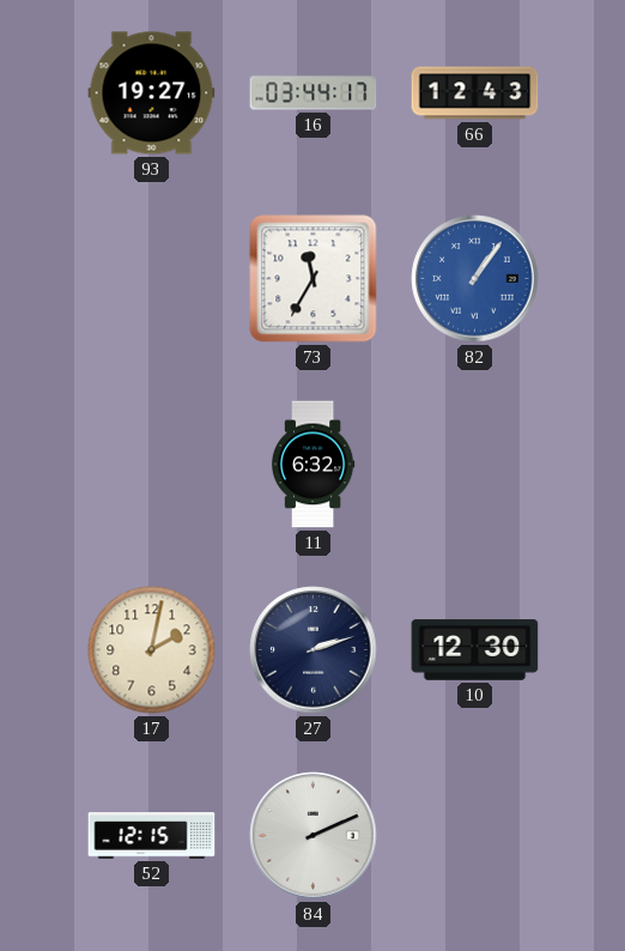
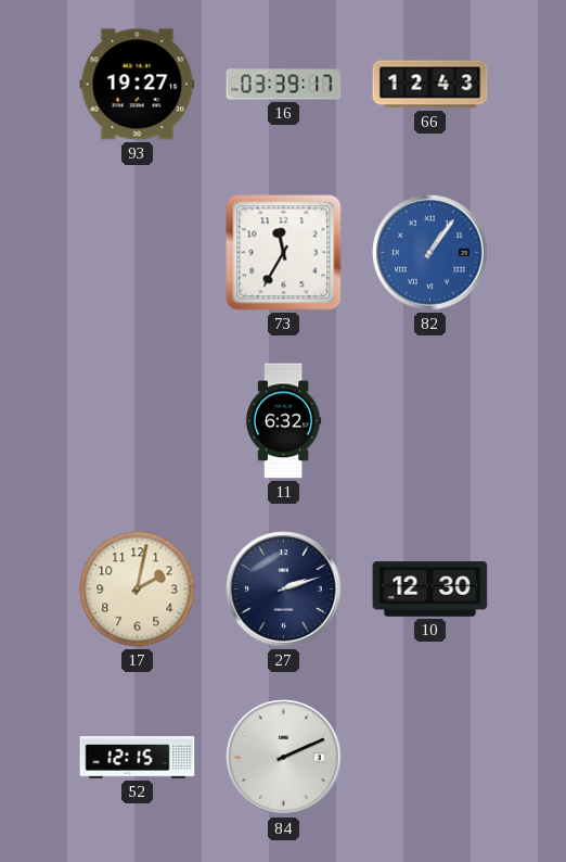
16: 03:44 -> 03:39 (284, 85)
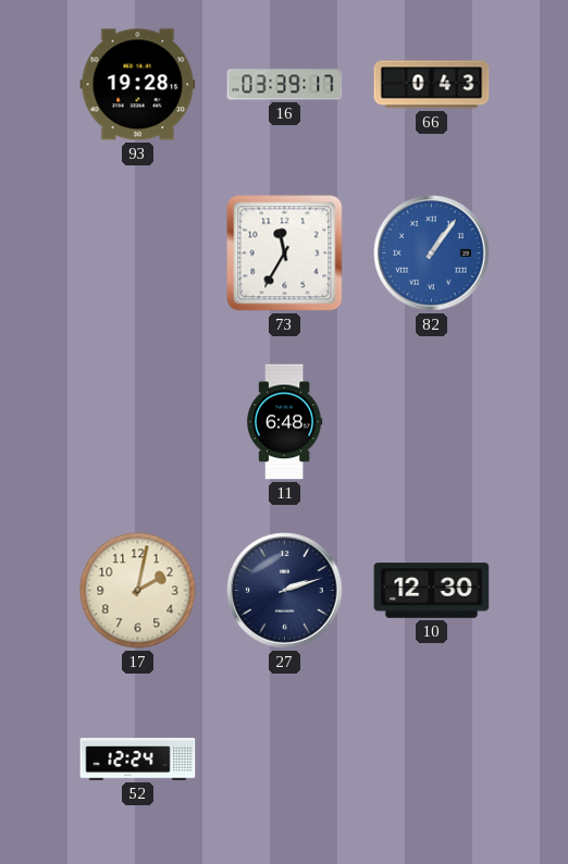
93: 19:27 -> 19:28 (138, 85)
66: 12:43 -> 0:43 (432, 85)
11: 6:32 -> 6:48 (284, 422)
52: 12:15 -> 12:24 (138, 760)
84: 2:11 -> none (284, 758)
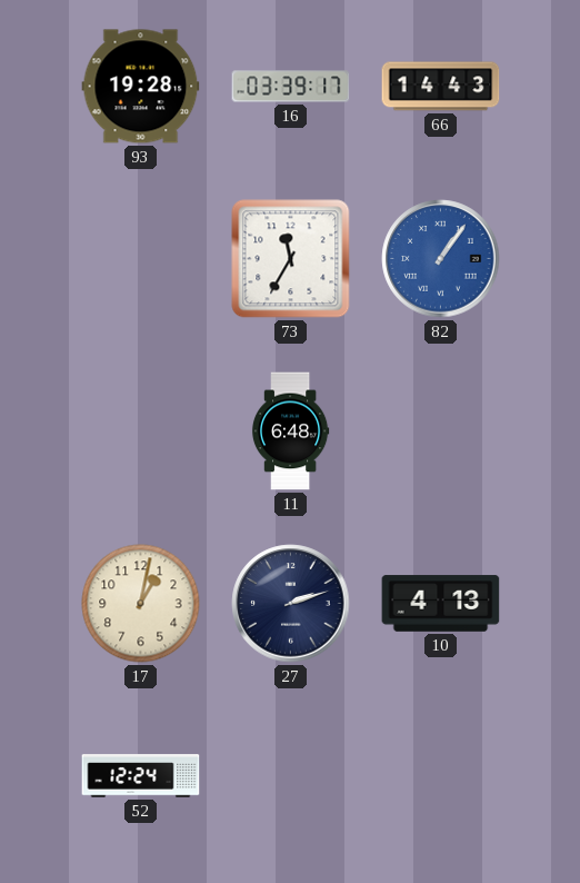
66: 0:43 -> 14:43 (441, 87)
17: 2:02 -> 1:02 (141, 604)
10: 12:30 -> 4:13 (441, 604)
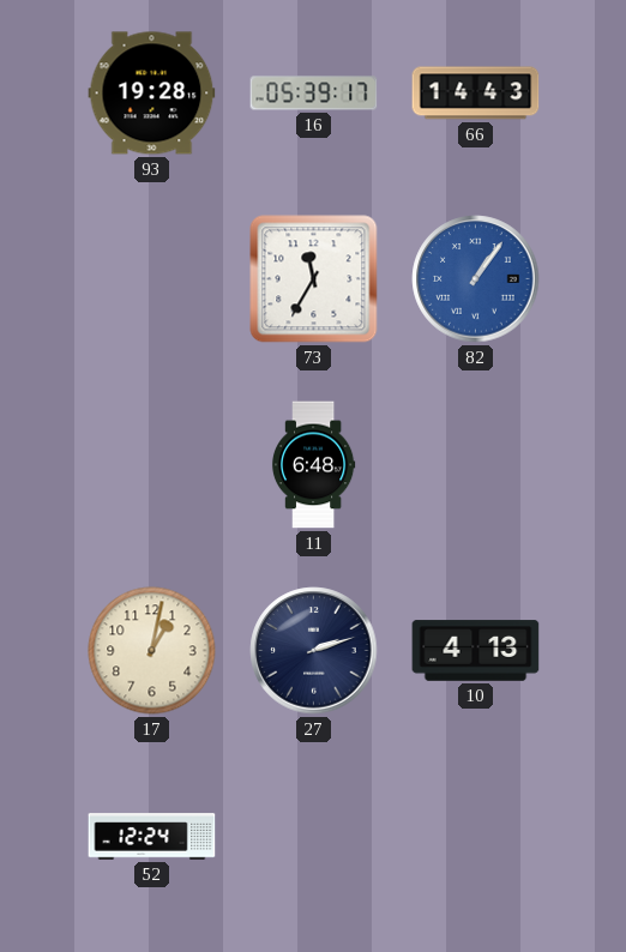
16: 03:39 -> 05:39 (314, 94)
